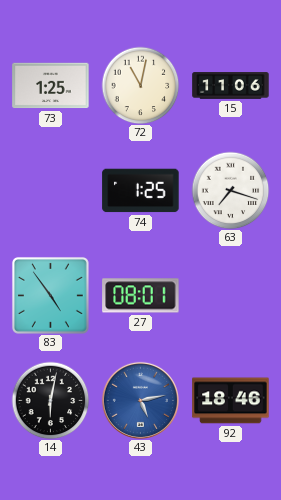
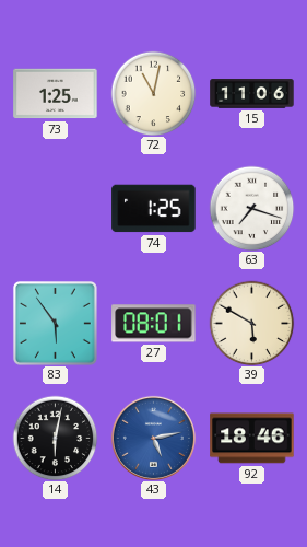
83: 4:54 -> 5:54 (55, 323)
39: none -> 5:50 (251, 323)
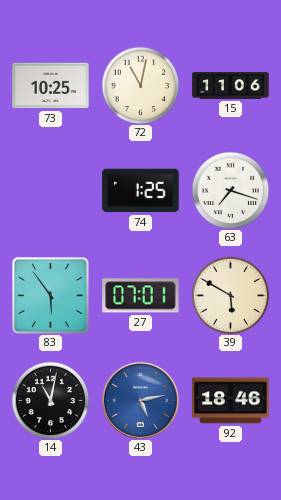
73: 1:25 -> 10:25 (51, 86)
27: 08:01 -> 07:01 (141, 296)
14: 6:02 -> 11:02 (50, 400)
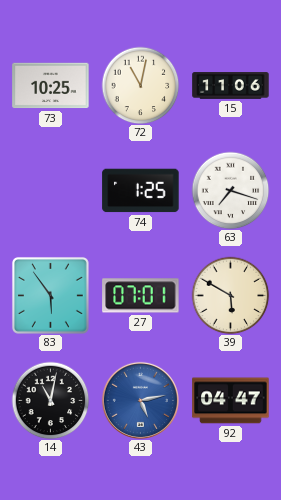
92: 18:46 -> 04:47 (231, 401)
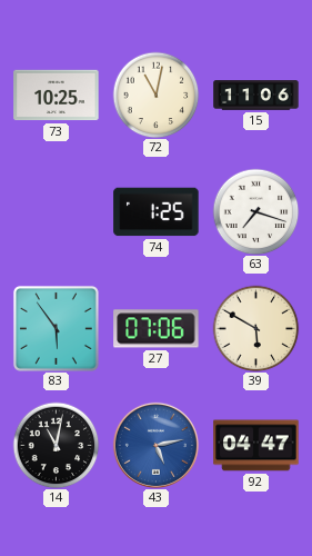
27: 07:01 -> 07:06 (157, 329)
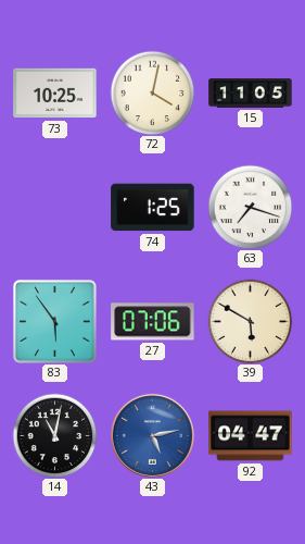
72: 11:02 -> 4:02 (152, 92)
15: 11:06 -> 11:05 (251, 94)
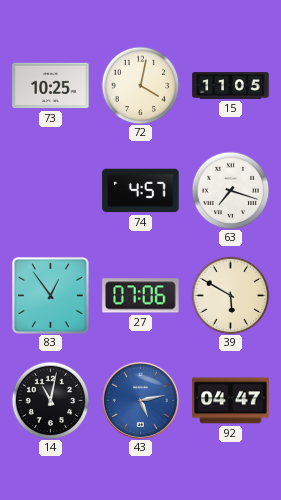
74: 1:25 -> 4:57 (141, 191)
83: 5:54 -> 12:54 (50, 295)
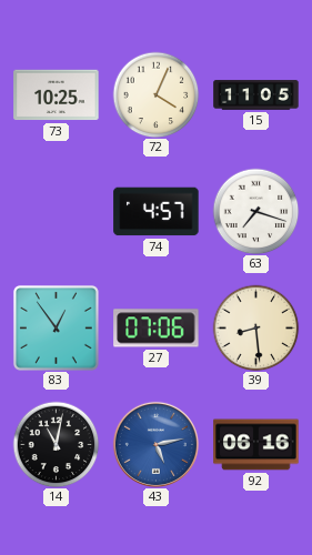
72: 4:02 -> 4:04 (155, 94)
39: 5:50 -> 8:29 (255, 327)
92: 04:47 -> 06:16 (256, 445)
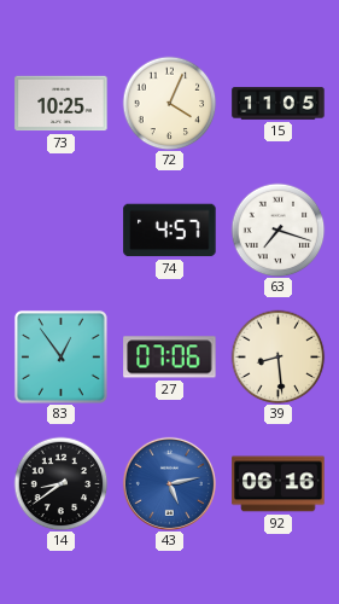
14: 11:02 -> 8:39 (60, 483)
